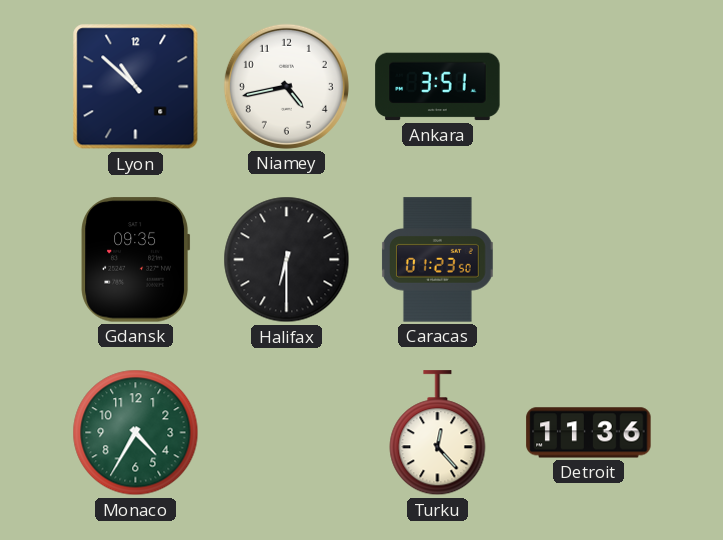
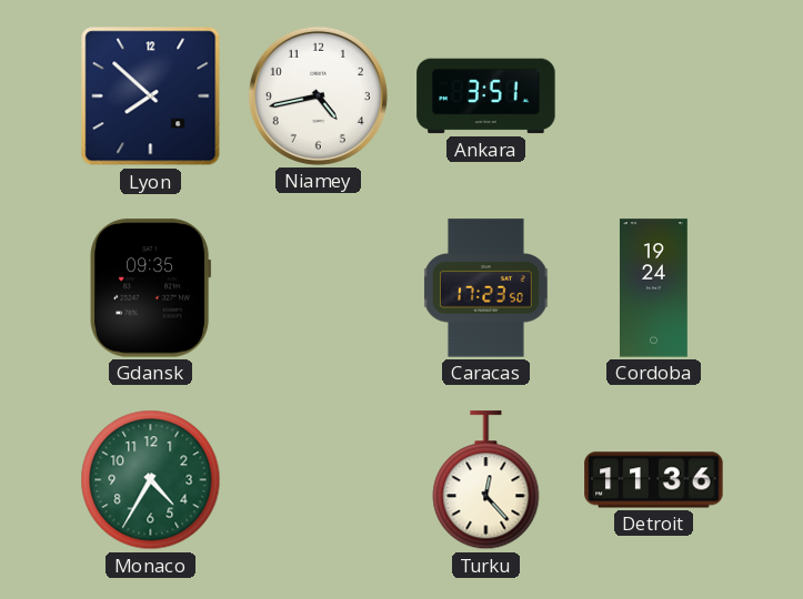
Lyon: 10:52 -> 7:52 (151, 97)
Halifax: 6:30 -> none (287, 260)
Caracas: 01:23 -> 17:23 (486, 288)
Cordoba: none -> 19:24 (654, 288)
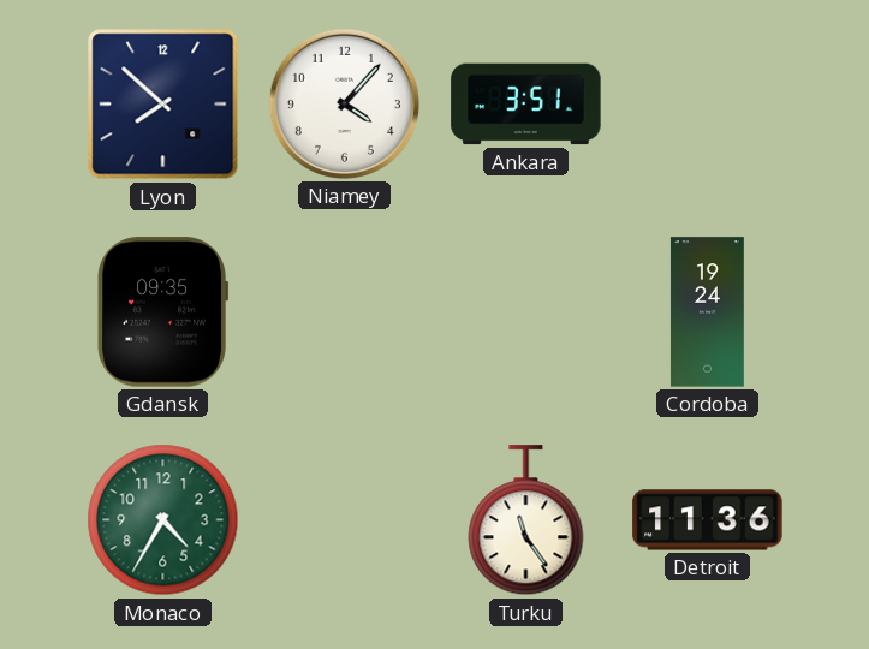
Niamey: 4:43 -> 4:07 (344, 103)
Caracas: 17:23 -> none (486, 288)
Turku: 12:23 -> 11:24 (526, 520)
